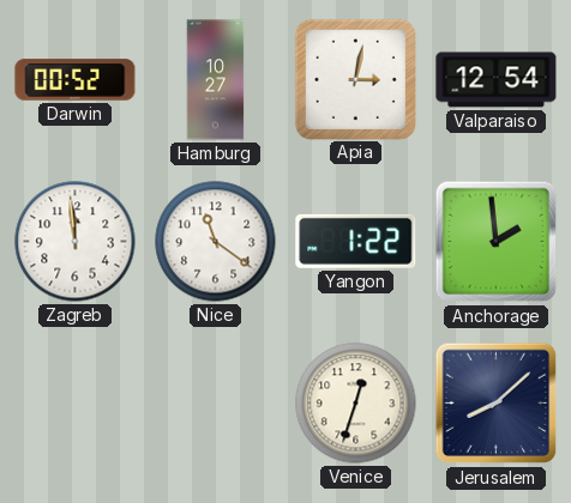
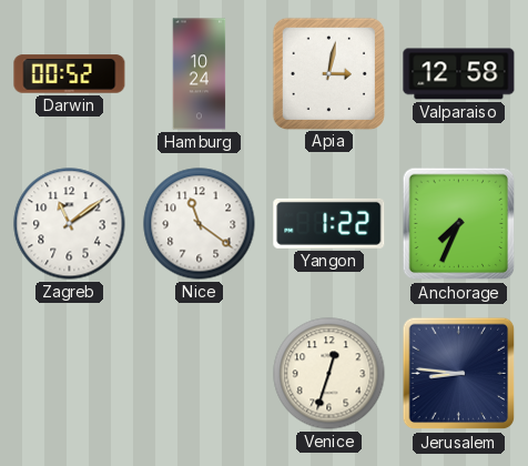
Hamburg: 10:27 -> 10:24 (200, 74)
Valparaiso: 12:54 -> 12:58 (459, 74)
Zagreb: 11:59 -> 11:09 (70, 224)
Anchorage: 1:59 -> 7:34 (459, 224)
Jerusalem: 8:08 -> 8:46 (459, 374)
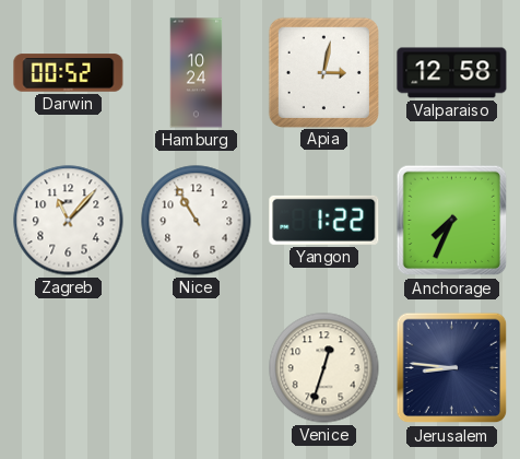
Zagreb: 11:09 -> 11:07 (69, 221)
Nice: 11:21 -> 10:55 (197, 221)
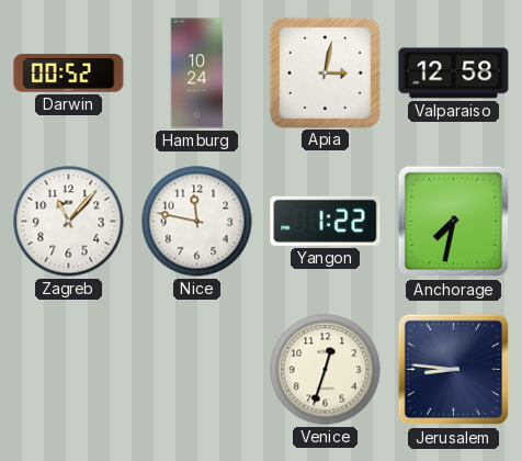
Nice: 10:55 -> 11:47 (197, 222)
Anchorage: 7:34 -> 7:32 (454, 222)
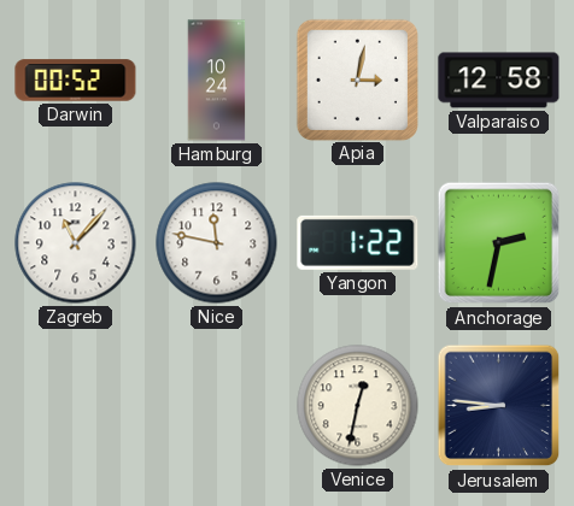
Anchorage: 7:32 -> 2:32 (499, 243)
Venice: 12:33 -> 12:32 (358, 406)
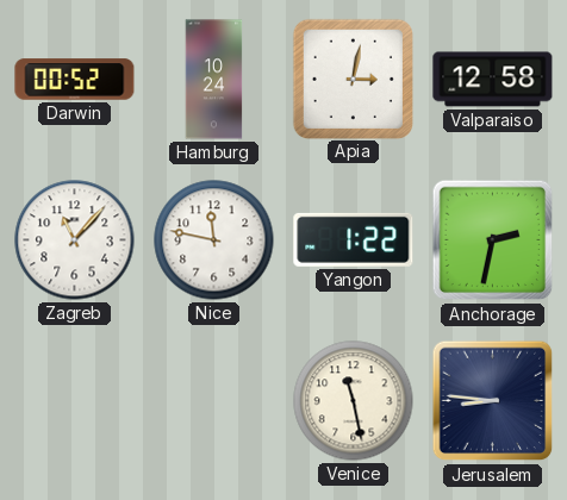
Venice: 12:32 -> 11:28 (354, 401)
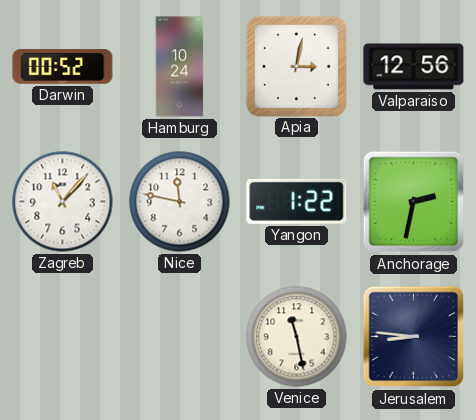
Valparaiso: 12:58 -> 12:56 (414, 67)
